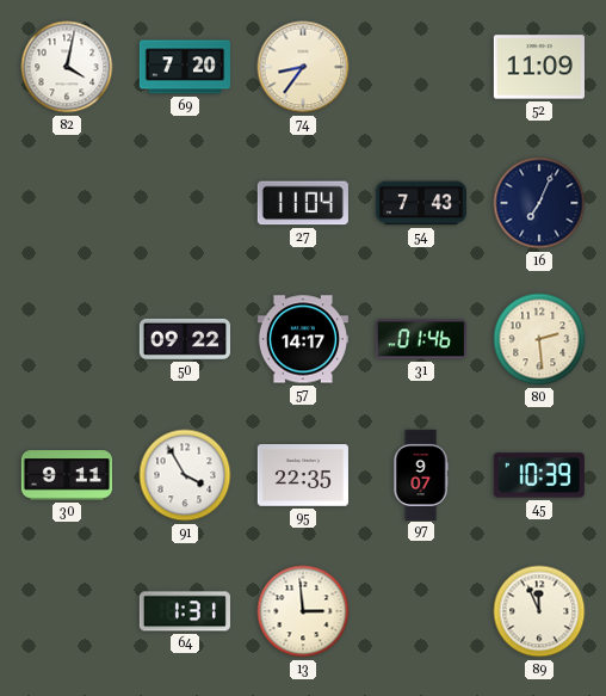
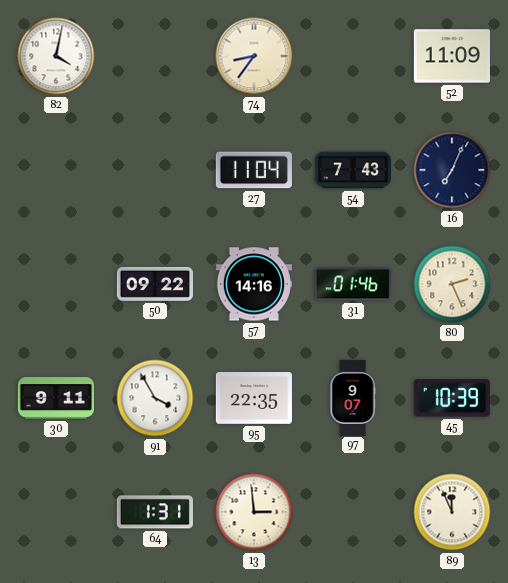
69: 7:20 -> none (184, 67)
57: 14:17 -> 14:16 (254, 284)
80: 2:29 -> 2:26 (452, 284)
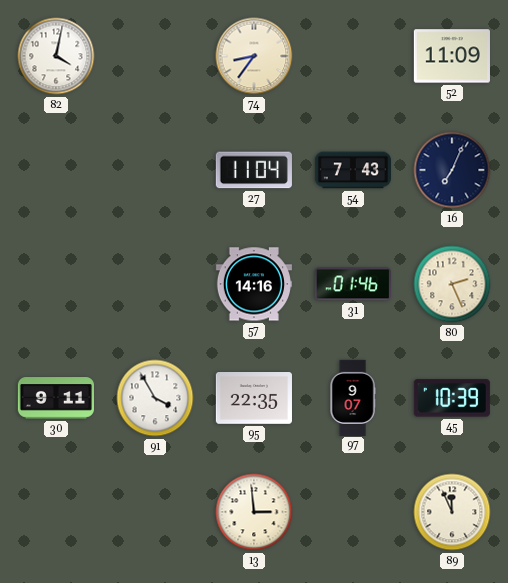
50: 09:22 -> none (154, 284)
64: 1:31 -> none (155, 512)
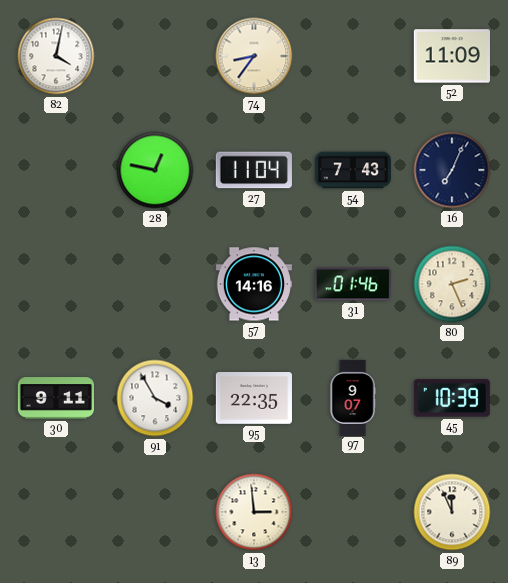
28: none -> 12:47 (155, 170)
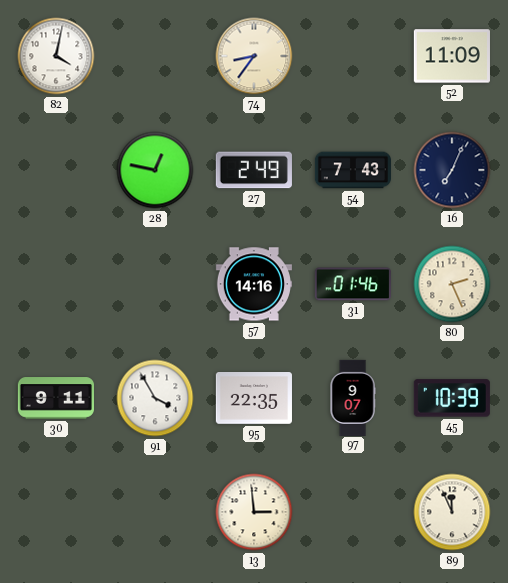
27: 11:04 -> 2:49 (254, 170)
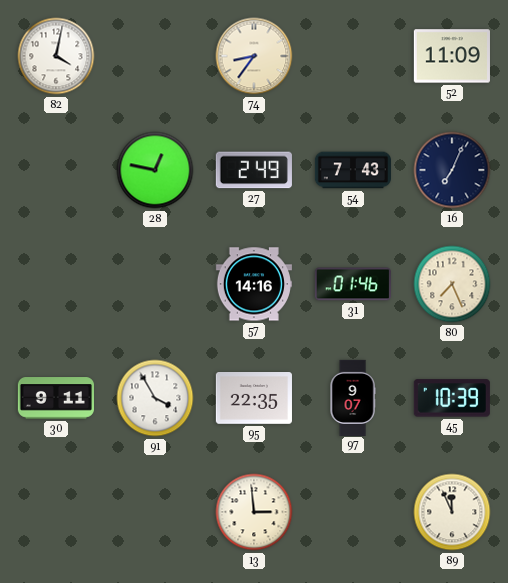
80: 2:26 -> 7:26 (452, 284)
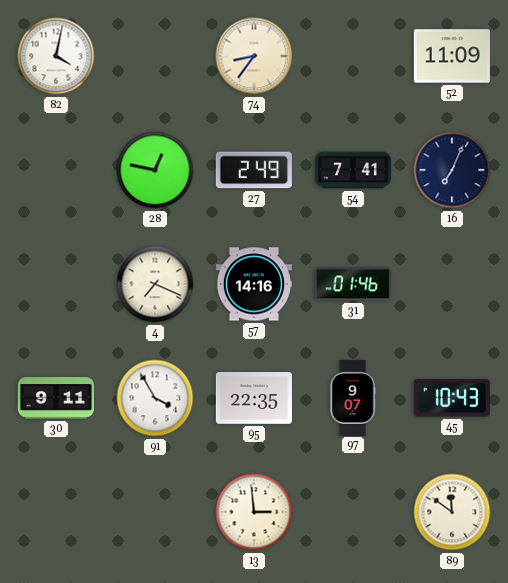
54: 7:43 -> 7:41 (352, 170)
4: none -> 7:19 (155, 284)
80: 7:26 -> none (452, 284)
45: 10:39 -> 10:43 (452, 398)
89: 11:56 -> 11:51 (452, 512)
